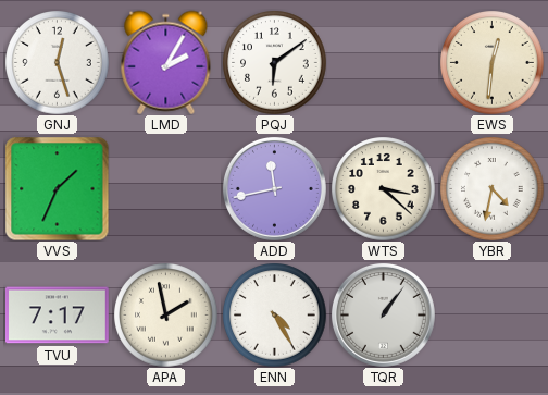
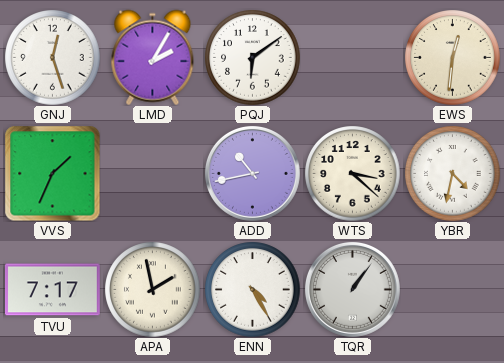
ADD: 11:43 -> 10:43 (252, 173)
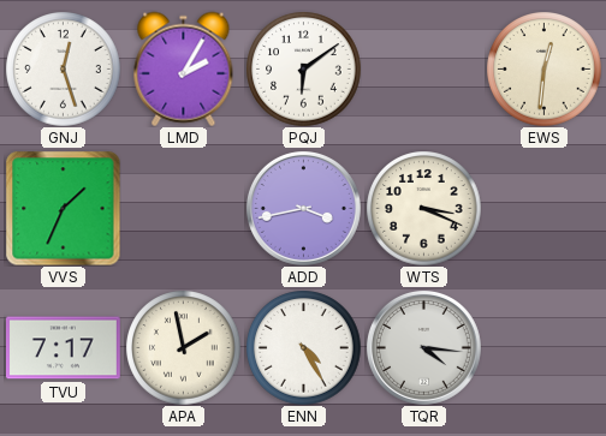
ADD: 10:43 -> 3:43 (303, 208)
WTS: 3:22 -> 3:19 (423, 208)
YBR: 4:32 -> none (452, 173)
TQR: 1:06 -> 4:16 (423, 347)
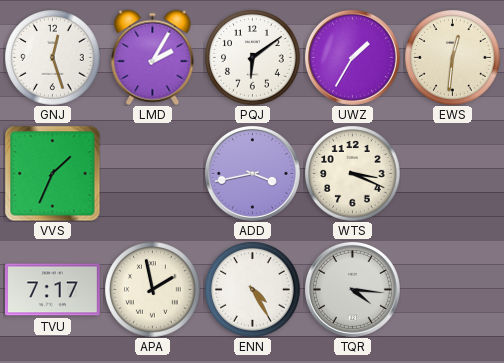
UWZ: none -> 1:35 (352, 57)
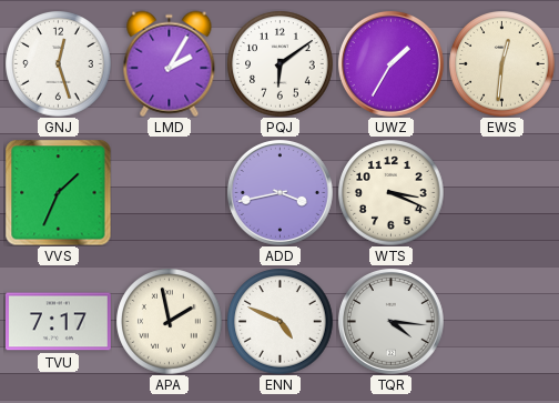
ENN: 4:25 -> 4:49 (279, 321)
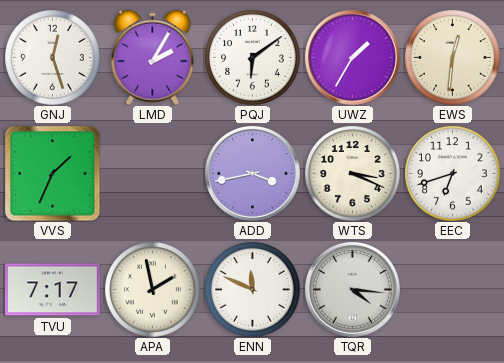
EEC: none -> 6:42 (452, 173)
ENN: 4:49 -> 11:49 (252, 289)
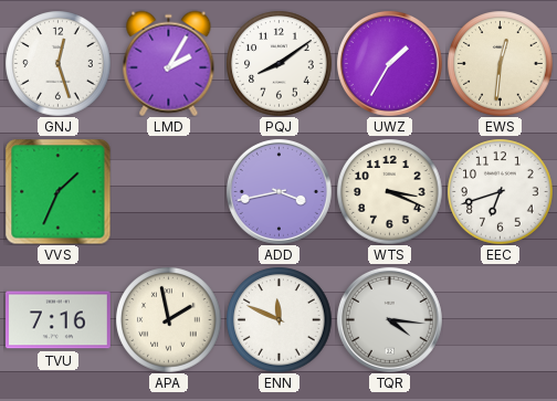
PQJ: 6:09 -> 8:09 (278, 63)
TVU: 7:17 -> 7:16 (57, 320)
